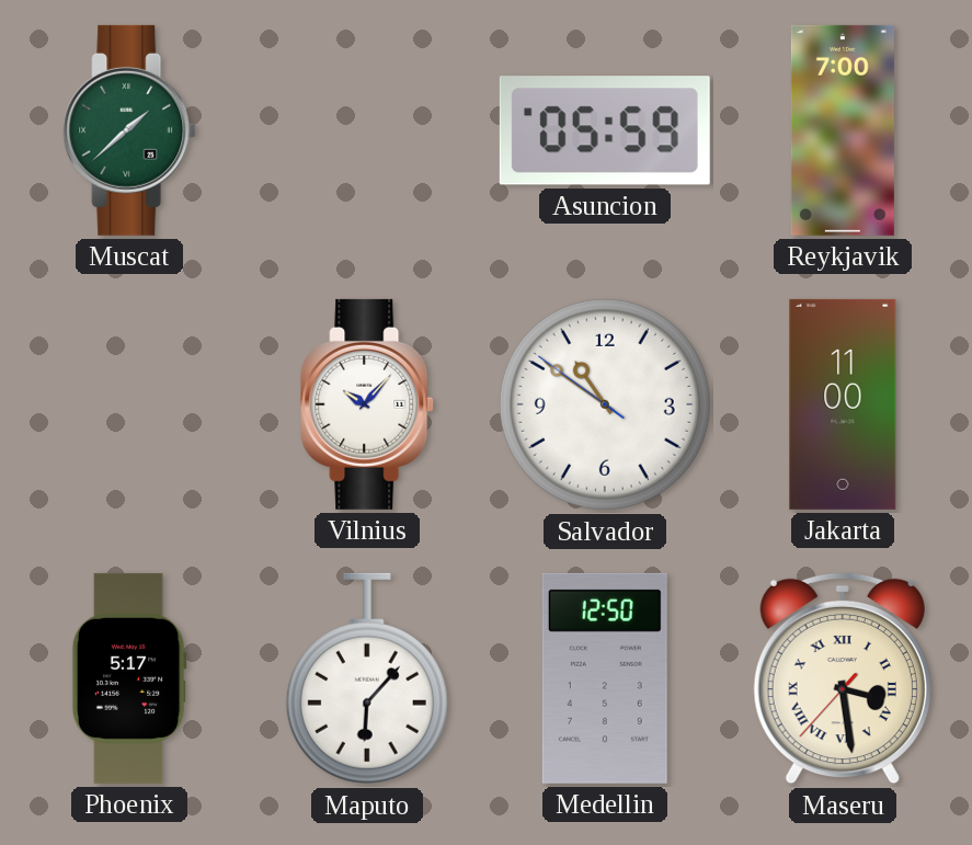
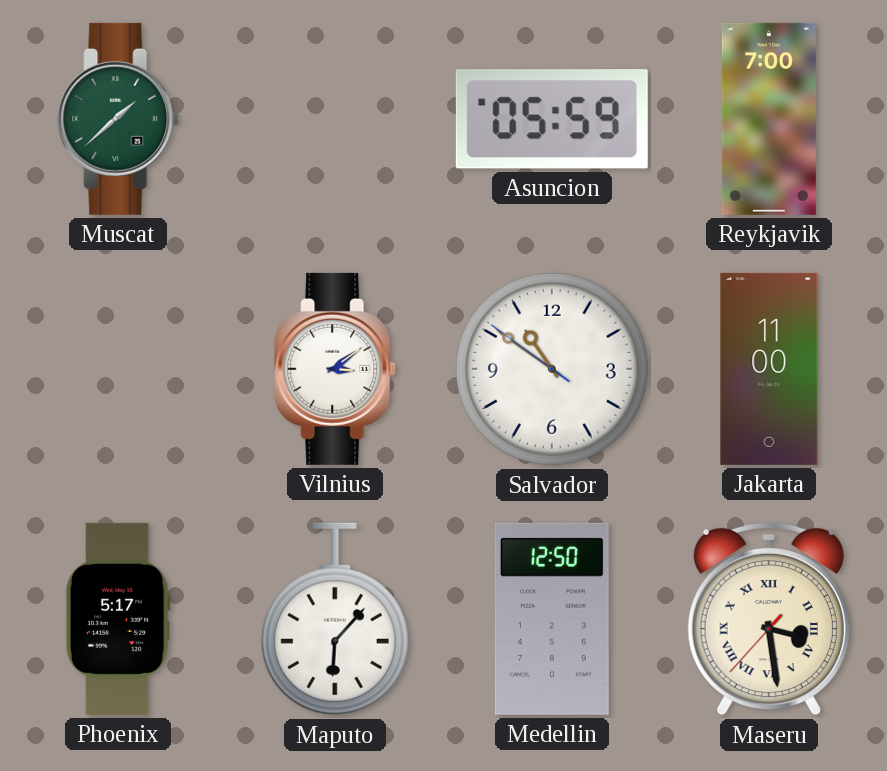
Vilnius: 10:07 -> 3:09 (335, 369)
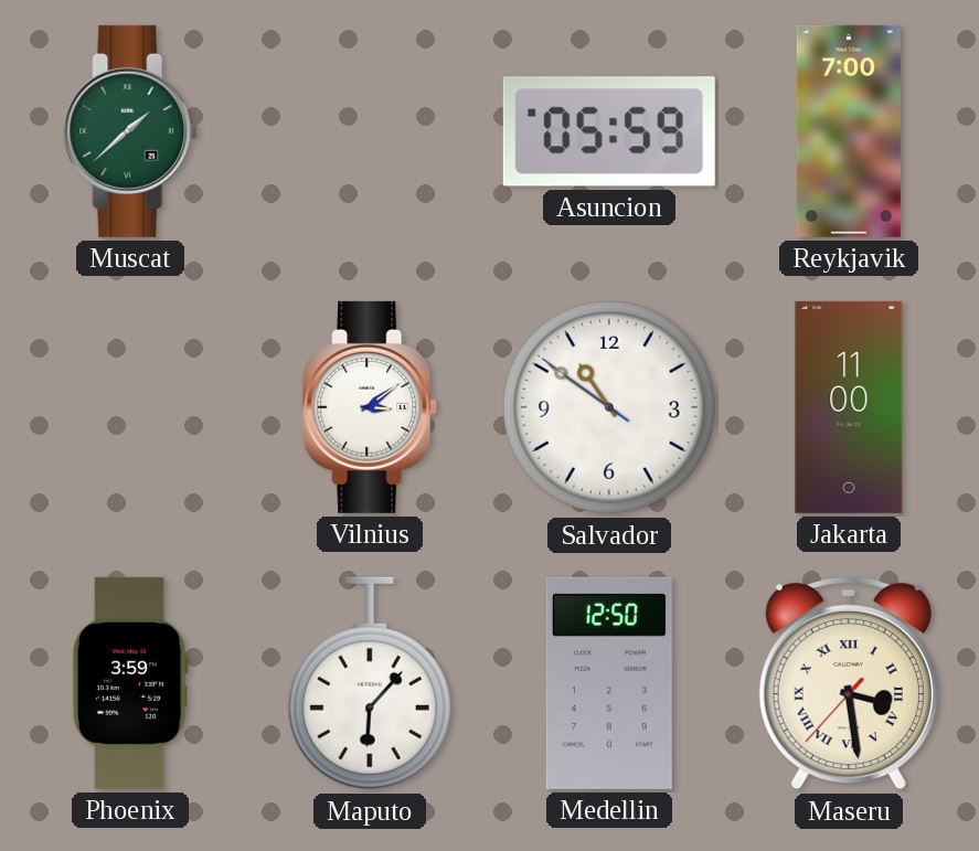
Phoenix: 5:17 -> 3:59 (130, 683)
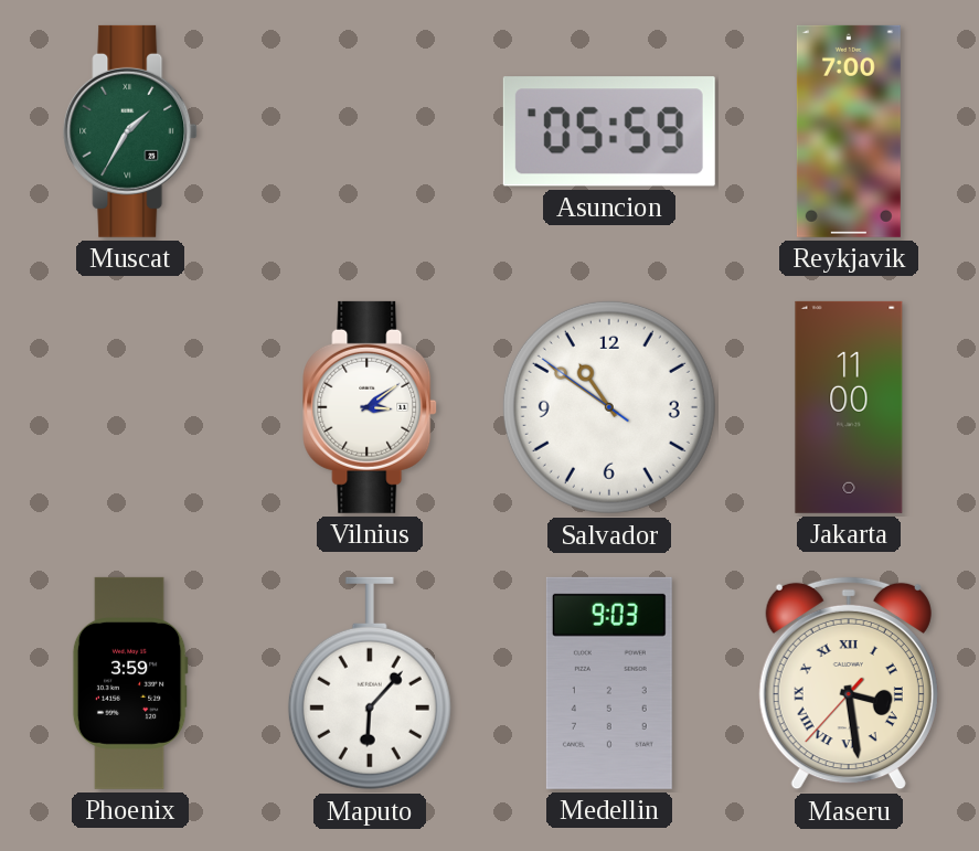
Muscat: 1:38 -> 1:35 (130, 131)
Medellin: 12:50 -> 9:03 (609, 683)
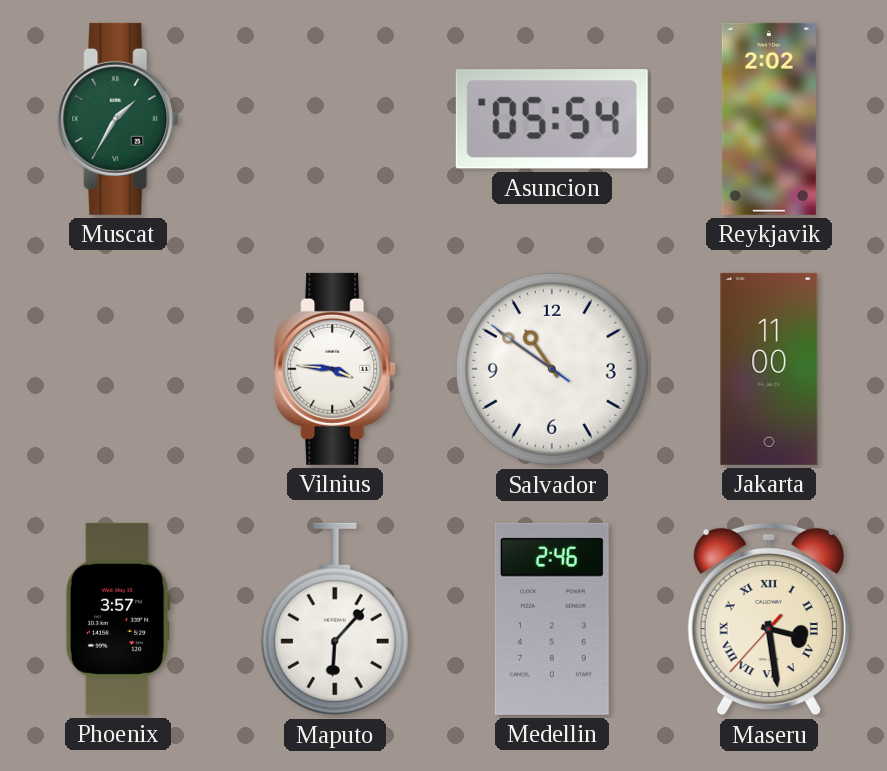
Asuncion: 05:59 -> 05:54 (552, 119)
Reykjavik: 7:00 -> 2:02 (769, 119)
Vilnius: 3:09 -> 3:46 (335, 369)
Phoenix: 3:59 -> 3:57 (118, 619)
Medellin: 9:03 -> 2:46 (552, 619)
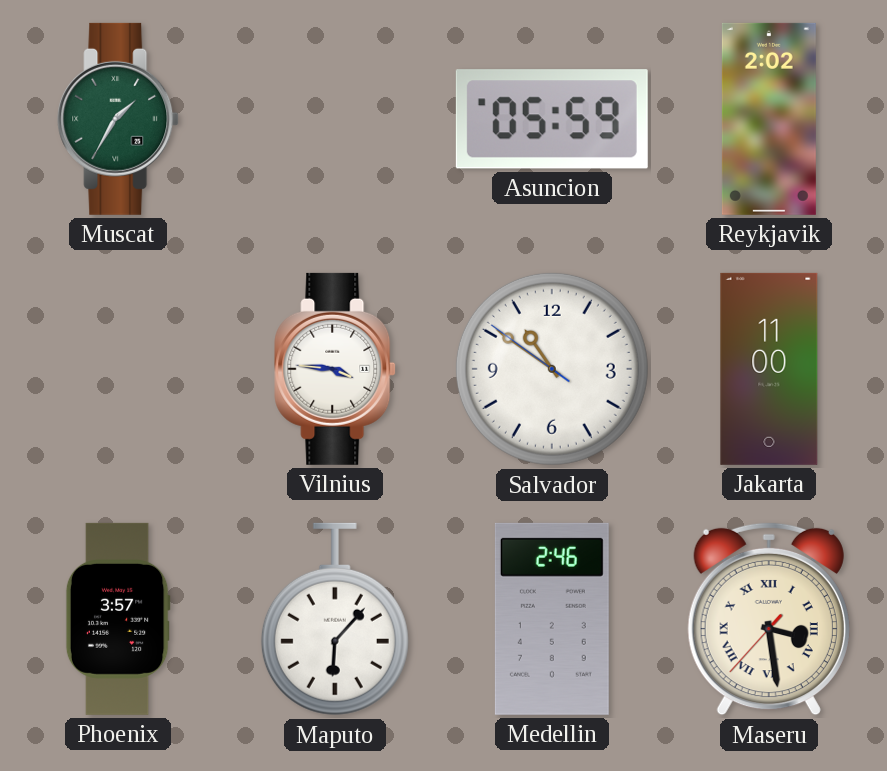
Asuncion: 05:54 -> 05:59 (552, 119)
